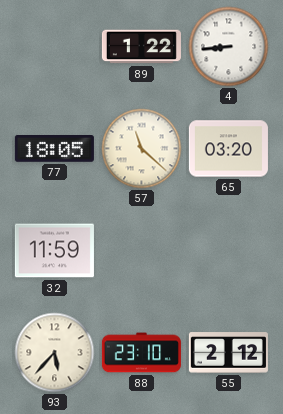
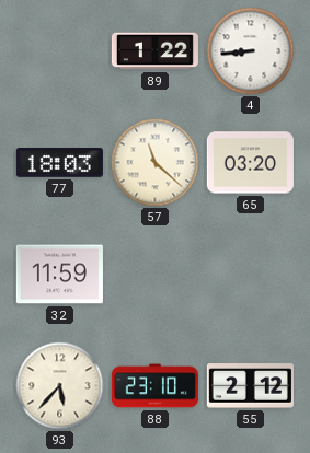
77: 18:05 -> 18:03 (59, 163)
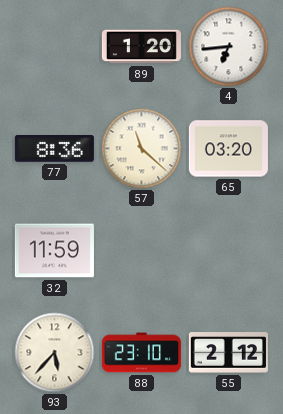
89: 1:22 -> 1:20 (141, 47)
4: 8:44 -> 6:44 (229, 47)
77: 18:03 -> 8:36 (54, 149)
